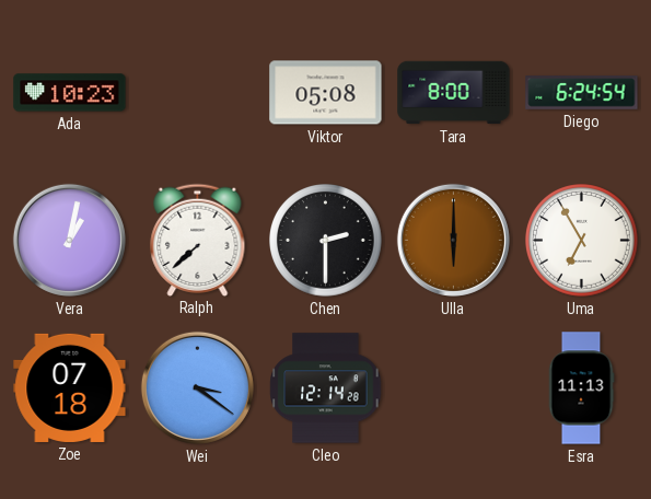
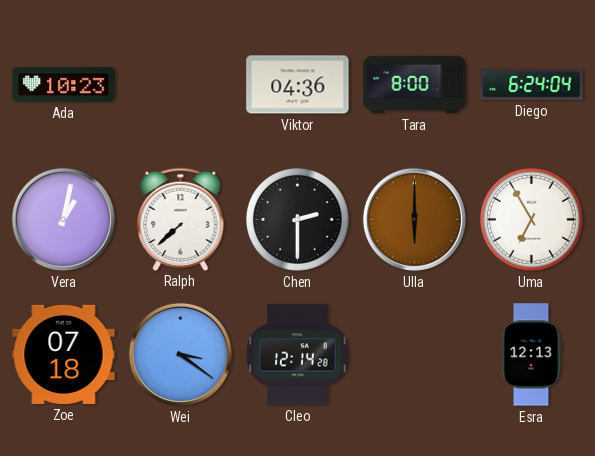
Viktor: 05:08 -> 04:36 (298, 85)
Diego: 6:24:54 -> 6:24:04 (532, 85)
Esra: 11:13 -> 12:13 (531, 355)
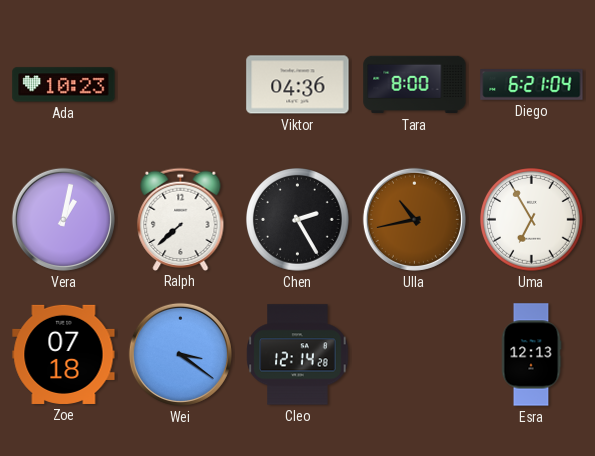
Diego: 6:24 -> 6:21 (532, 85)
Chen: 2:30 -> 2:25 (298, 220)
Ulla: 6:00 -> 10:43 (414, 219)
